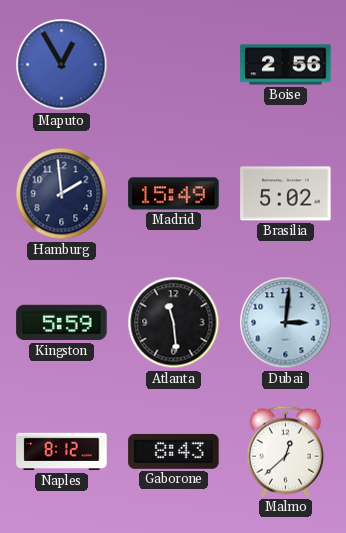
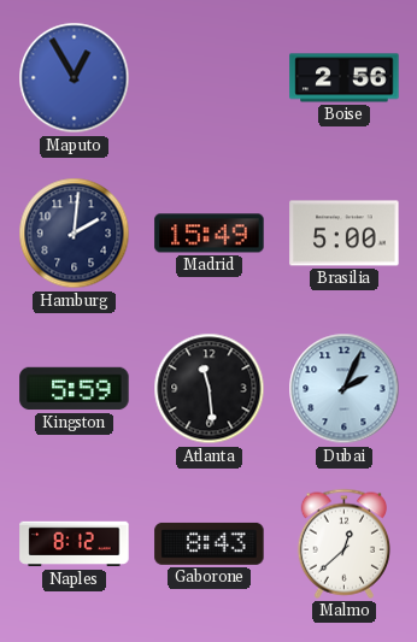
Hamburg: 1:59 -> 2:01 (75, 234)
Brasilia: 5:02 -> 5:00 (345, 234)
Dubai: 3:01 -> 2:04 (345, 389)
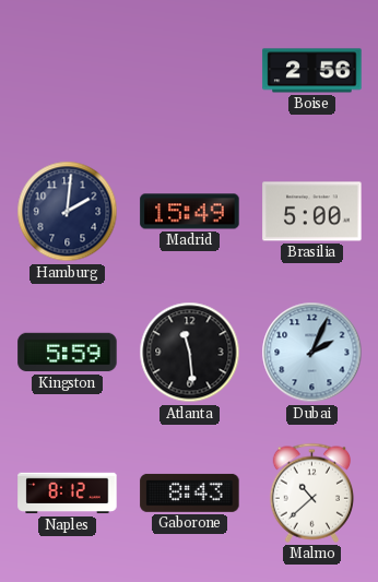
Maputo: 12:55 -> none (75, 78)
Malmo: 12:38 -> 10:38 (311, 492)
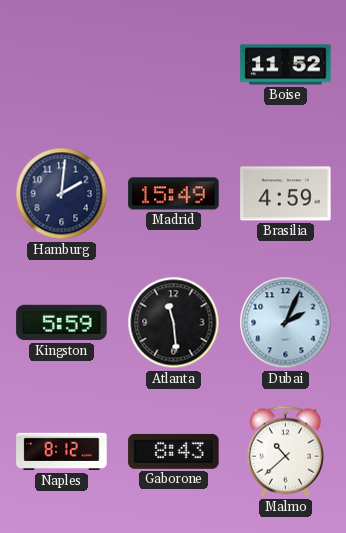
Boise: 2:56 -> 11:52 (286, 65)
Brasilia: 5:00 -> 4:59 (286, 194)
